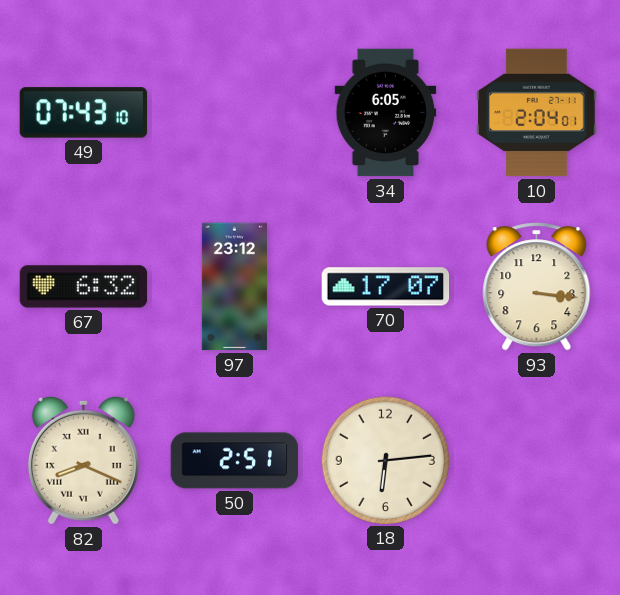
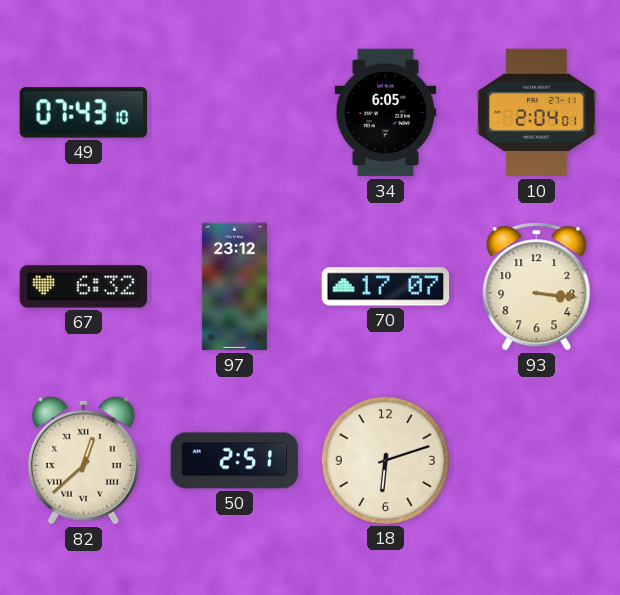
82: 8:19 -> 12:38 (83, 460)
18: 6:14 -> 6:12 (385, 460)
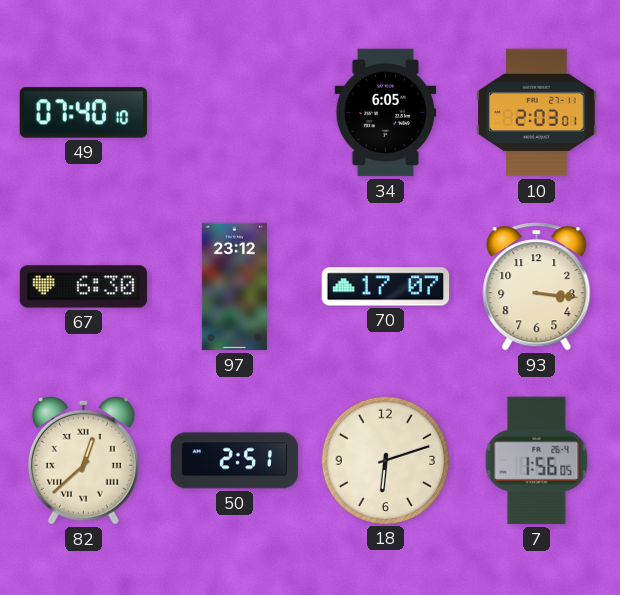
49: 07:43 -> 07:40 (84, 113)
10: 2:04 -> 2:03 (537, 113)
67: 6:32 -> 6:30 (84, 287)
7: none -> 1:56 (537, 461)
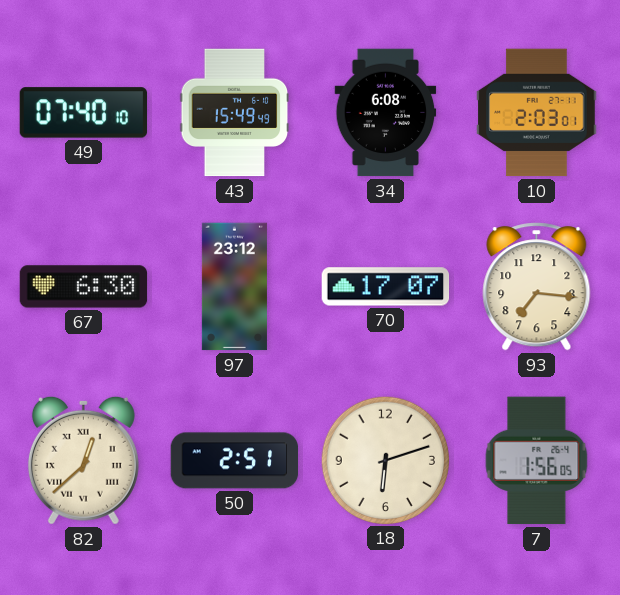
43: none -> 15:49 (235, 113)
34: 6:05 -> 6:08 (386, 113)
93: 3:16 -> 7:16 (537, 287)
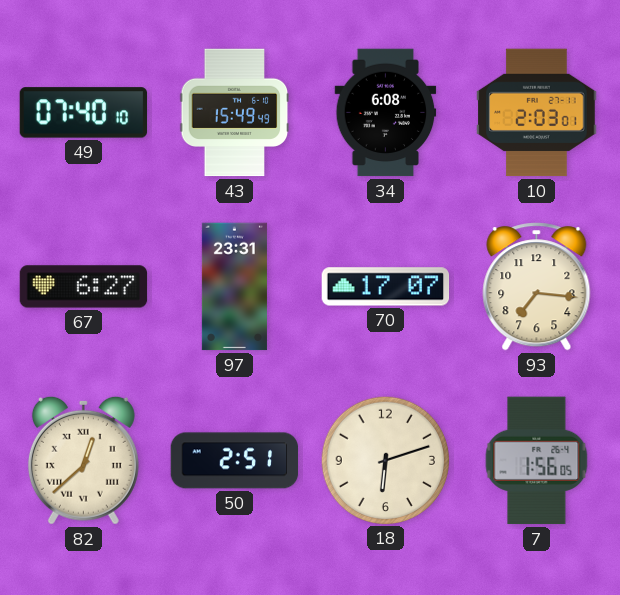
67: 6:30 -> 6:27 (84, 287)
97: 23:12 -> 23:31 (234, 287)
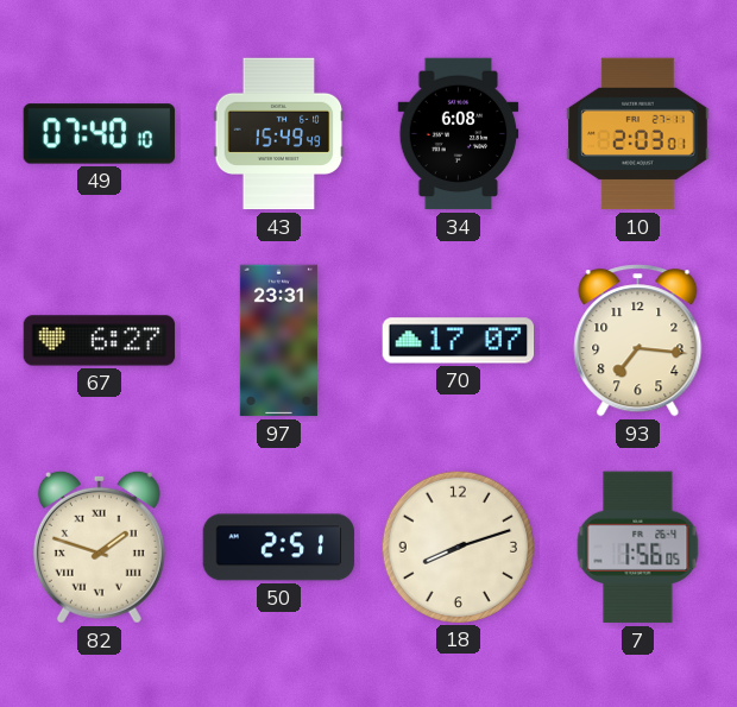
82: 12:38 -> 1:48 (99, 547)
18: 6:12 -> 8:12 (458, 547)
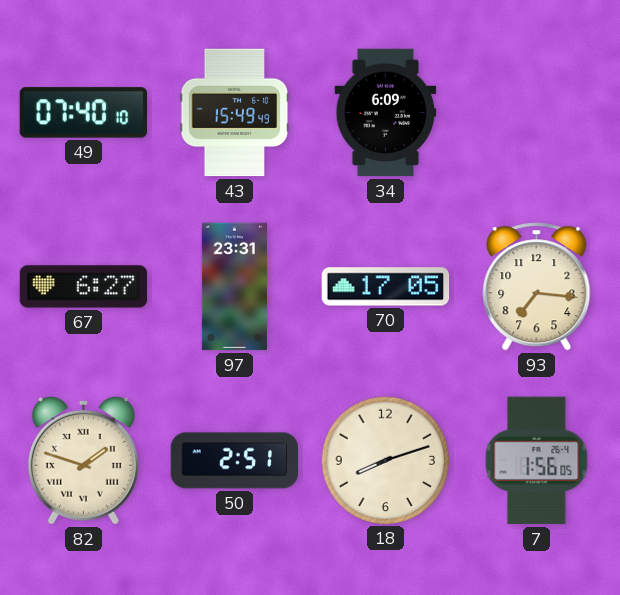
34: 6:08 -> 6:09 (386, 113)
10: 2:03 -> none (638, 134)
70: 17:07 -> 17:05 (386, 287)
